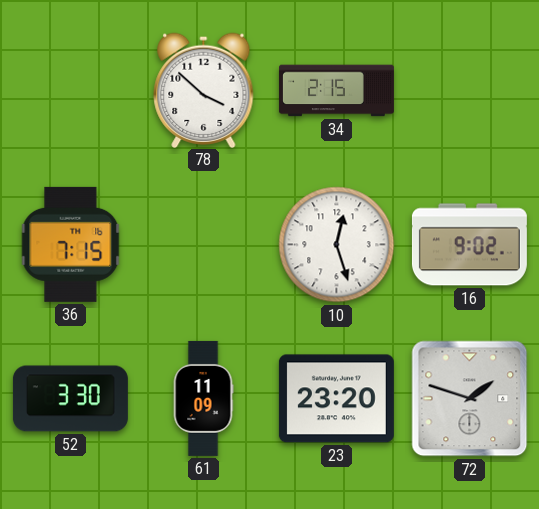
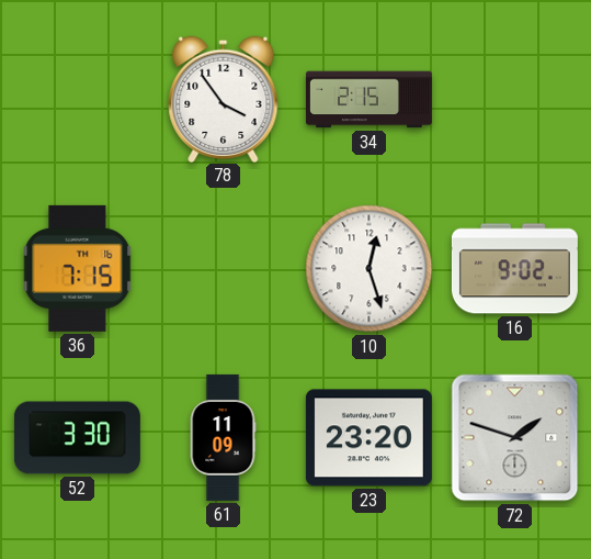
78: 3:52 -> 3:54 (224, 99)
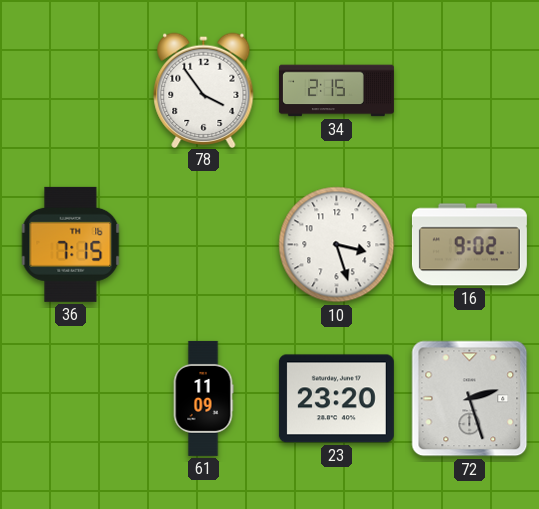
10: 12:27 -> 3:27 (337, 245)
52: 3:30 -> none (77, 438)
72: 1:48 -> 2:27 (470, 399)
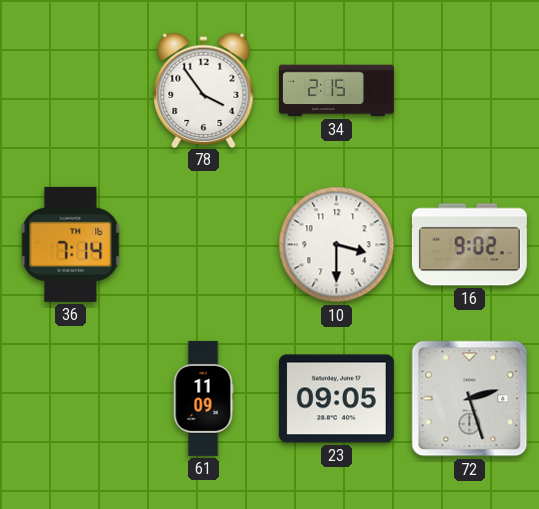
36: 7:15 -> 7:14 (71, 244)
10: 3:27 -> 3:30 (337, 245)
23: 23:20 -> 09:05 (336, 399)
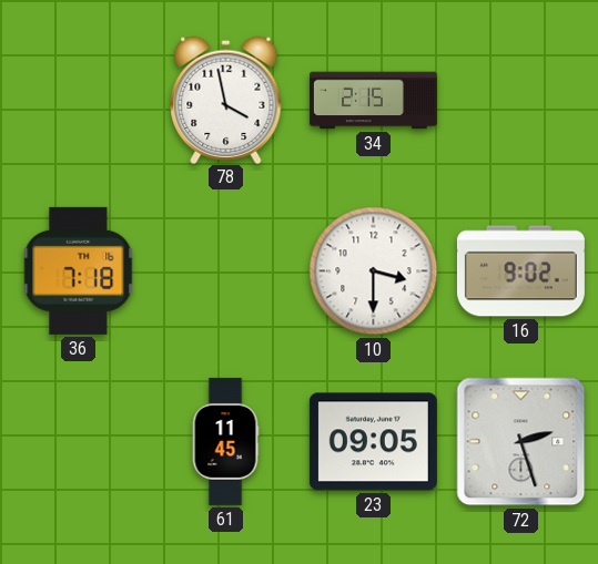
78: 3:54 -> 3:58 (226, 100)
36: 7:14 -> 7:18 (79, 270)
61: 11:09 -> 11:45 (225, 441)
